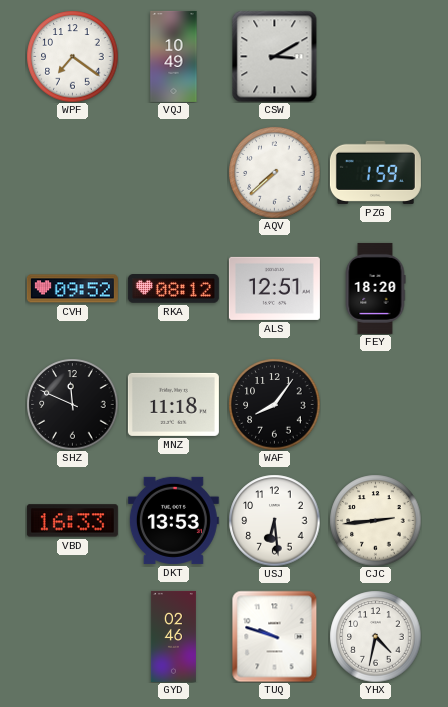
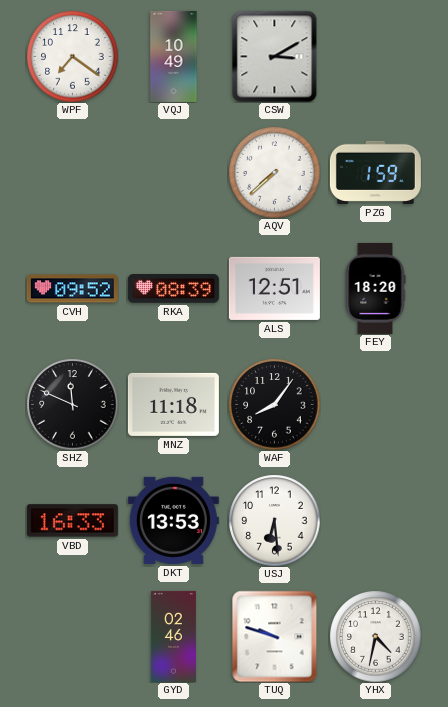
RKA: 08:12 -> 08:39 (173, 289)
CJC: 2:44 -> none (375, 520)
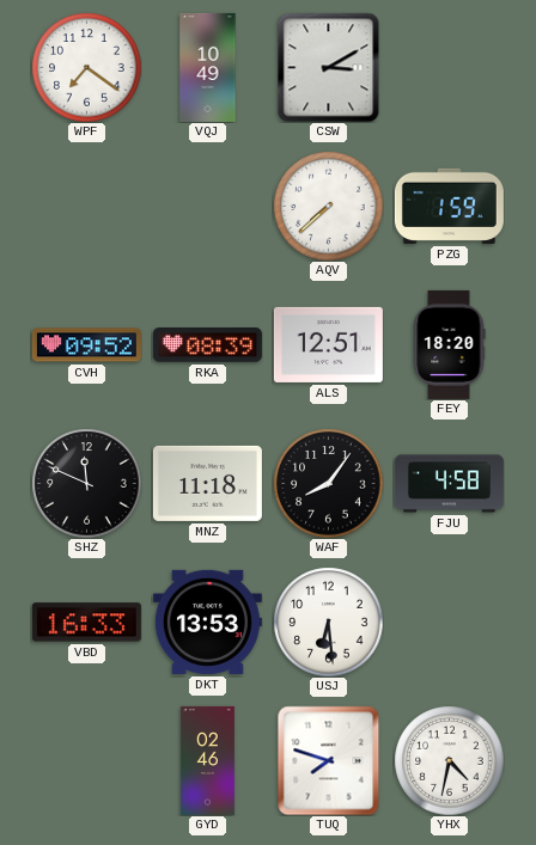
FJU: none -> 4:58 (449, 484)
TUQ: 9:48 -> 7:48 (329, 760)
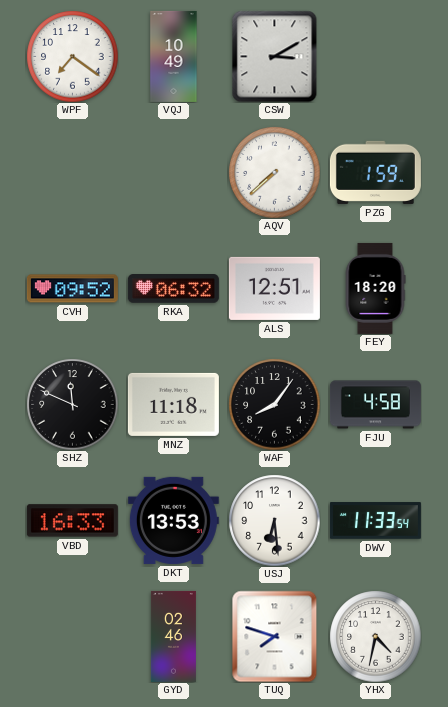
RKA: 08:39 -> 06:32 (173, 289)
DWV: none -> 11:33 (375, 521)
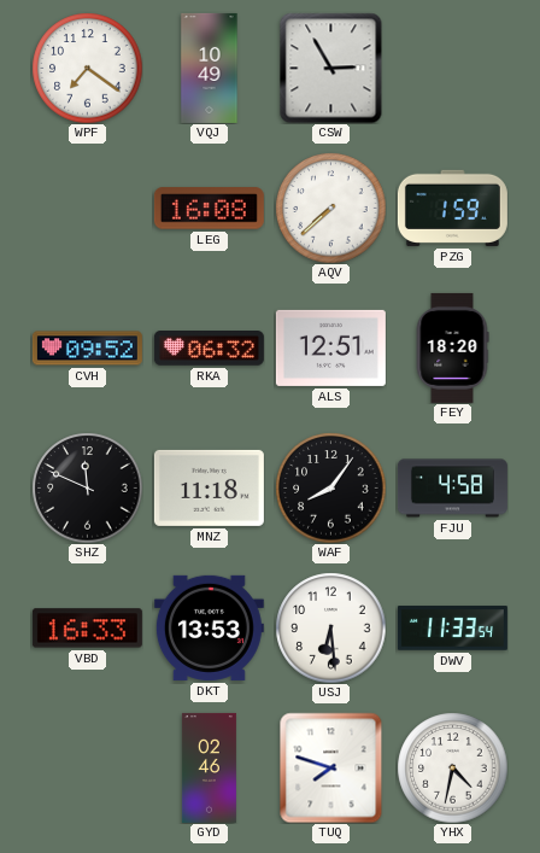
CSW: 3:10 -> 2:55 (331, 68)
LEG: none -> 16:08 (209, 209)
